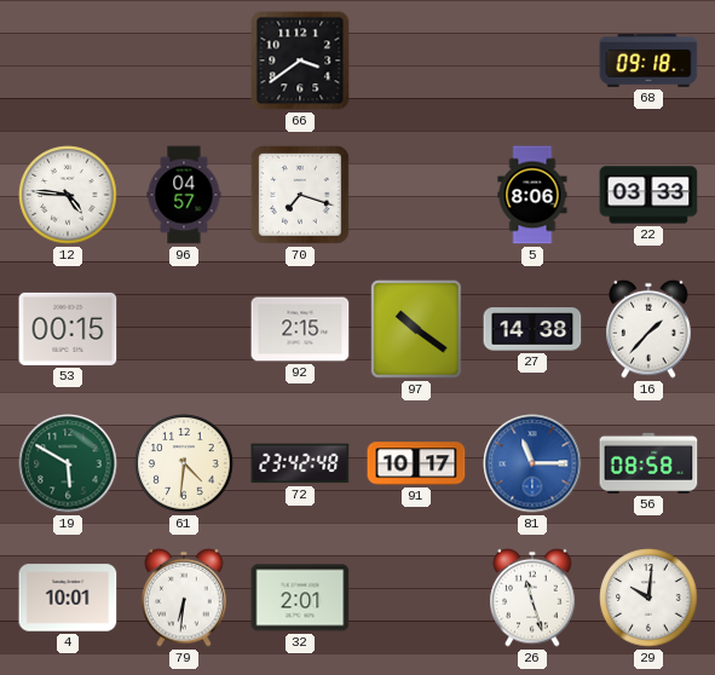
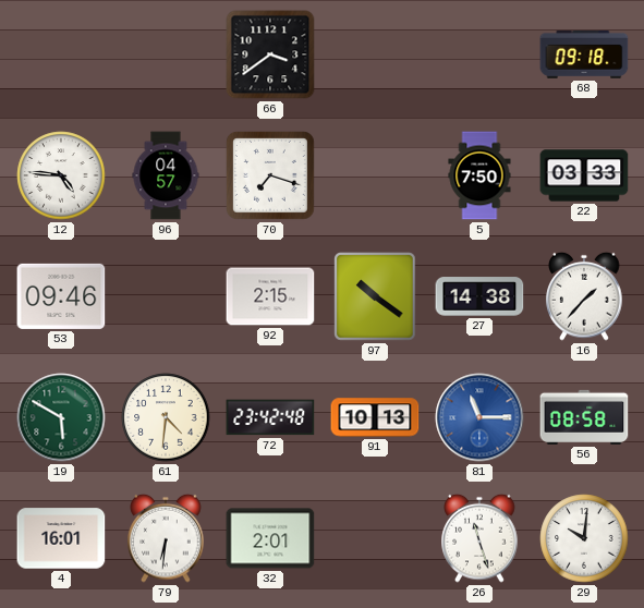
5: 8:06 -> 7:50 (479, 175)
53: 00:15 -> 09:46 (61, 296)
91: 10:17 -> 10:13 (375, 417)
4: 10:01 -> 16:01 (61, 538)
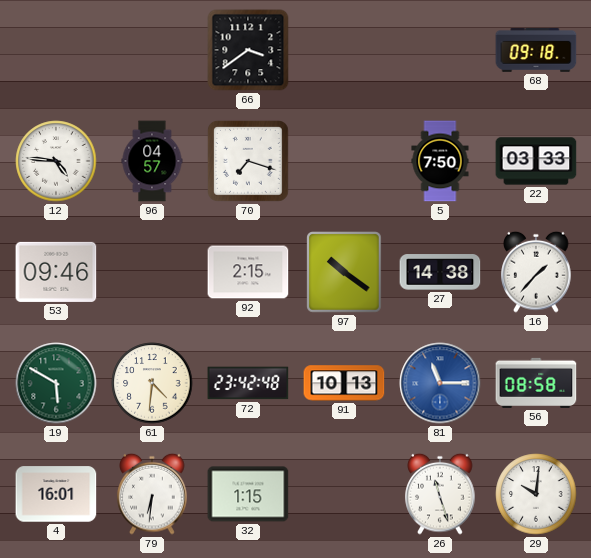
32: 2:01 -> 1:15 (248, 494)
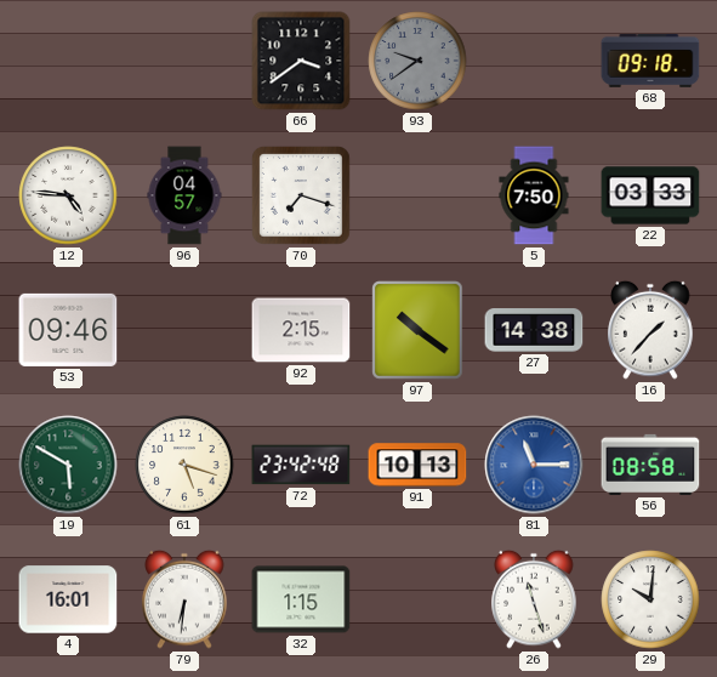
93: none -> 9:39 (417, 61)
61: 4:31 -> 5:18 (184, 465)
